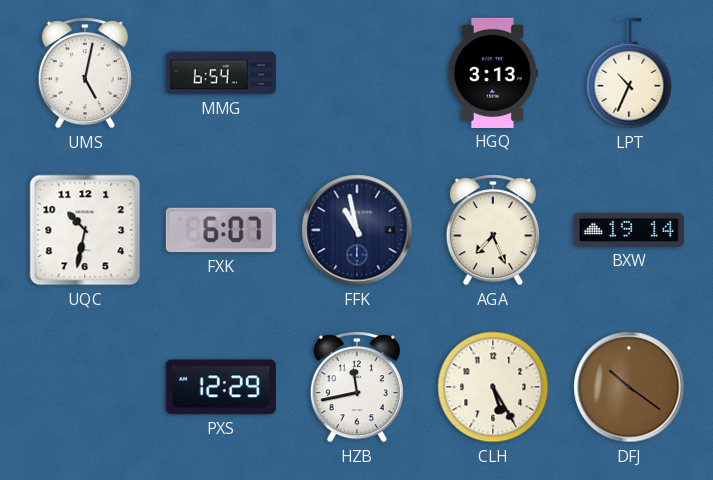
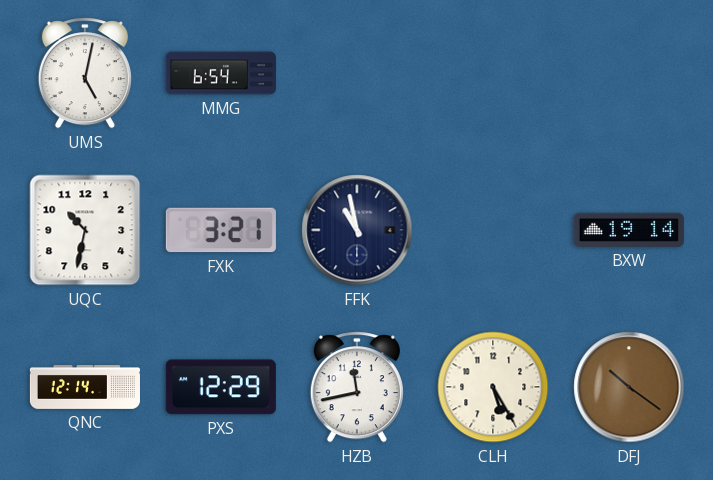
HGQ: 3:13 -> none (493, 73)
LPT: 10:34 -> none (629, 73)
FXK: 6:07 -> 3:21 (221, 230)
AGA: 7:26 -> none (493, 230)
QNC: none -> 12:14 (85, 387)
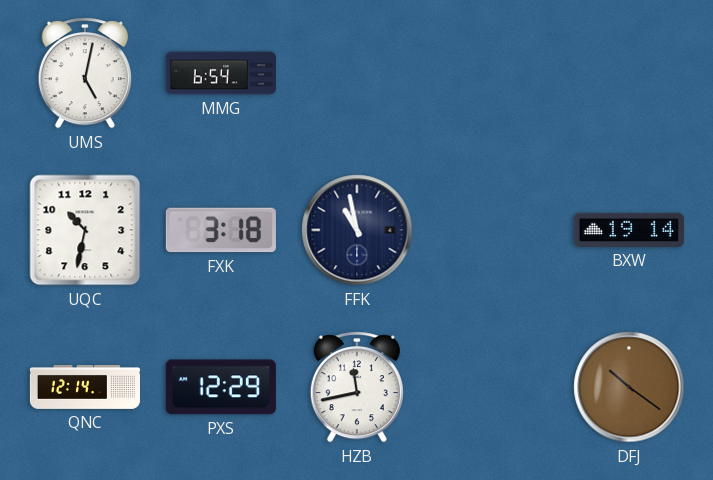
FXK: 3:21 -> 3:18 (221, 230)
CLH: 5:25 -> none (493, 387)
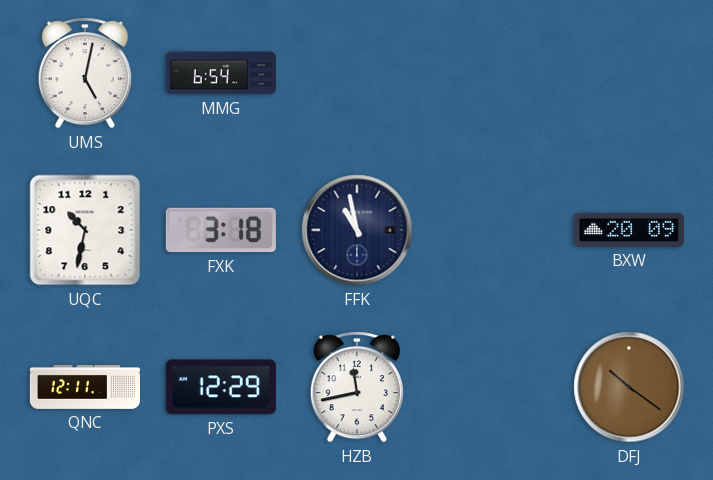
BXW: 19:14 -> 20:09 (629, 230)
QNC: 12:14 -> 12:11 (85, 387)
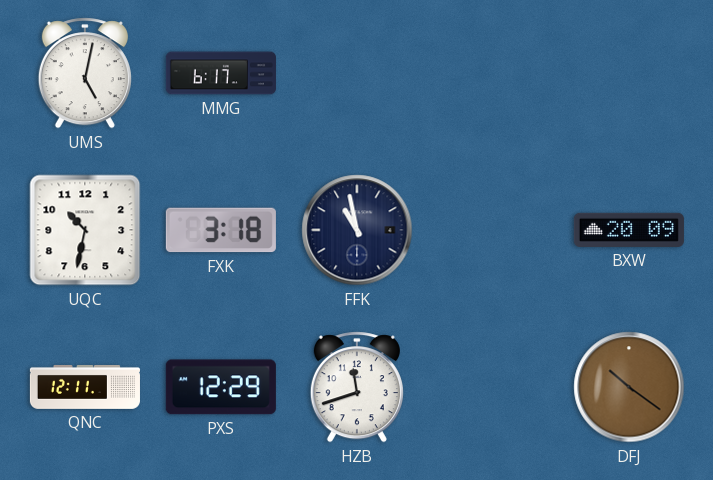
MMG: 6:54 -> 6:17 (221, 73)
HZB: 11:43 -> 11:42 (357, 387)
